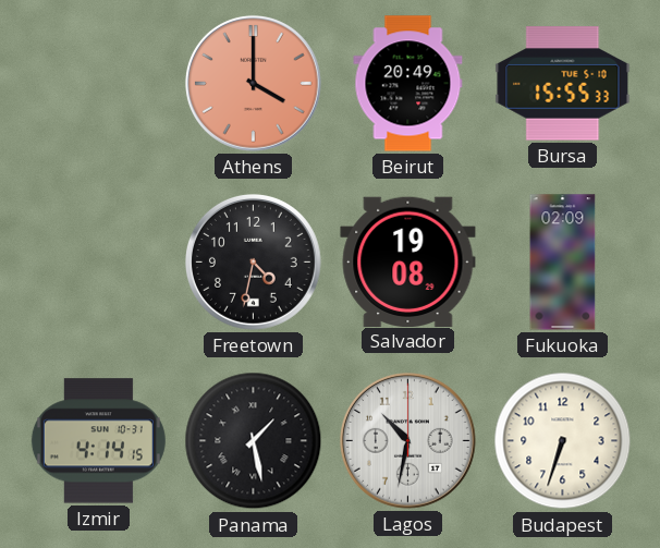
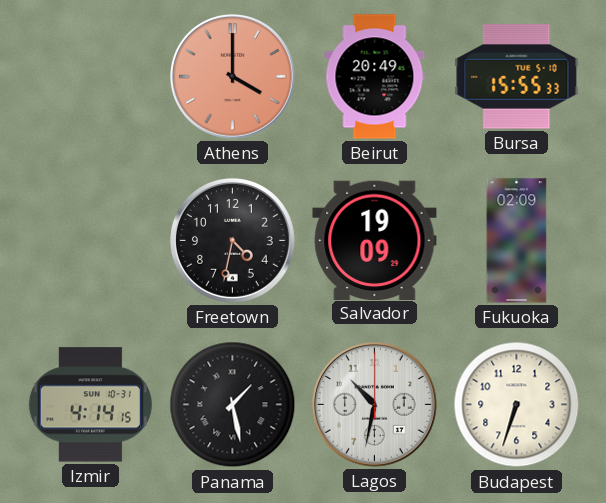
Salvador: 19:08 -> 19:09 (375, 240)
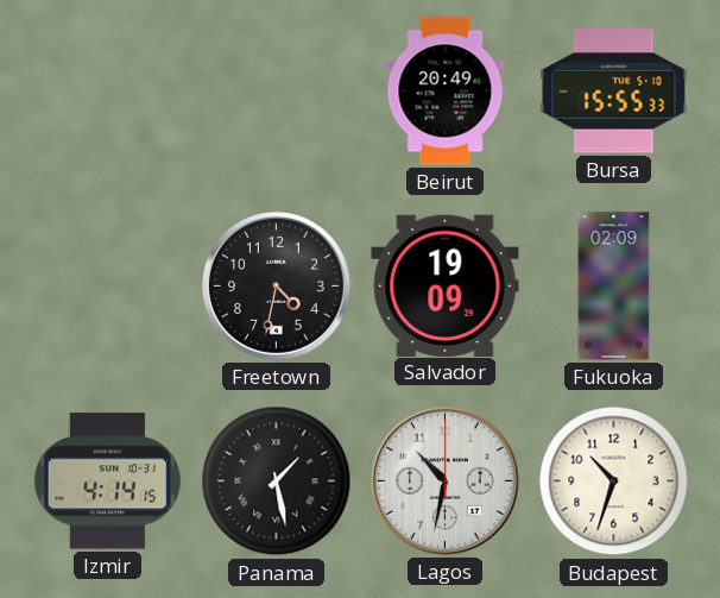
Athens: 4:00 -> none (232, 76)
Budapest: 6:33 -> 10:33 (614, 481)
